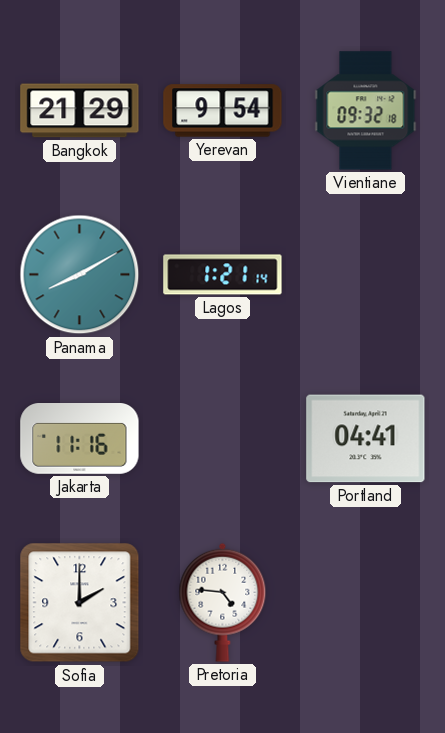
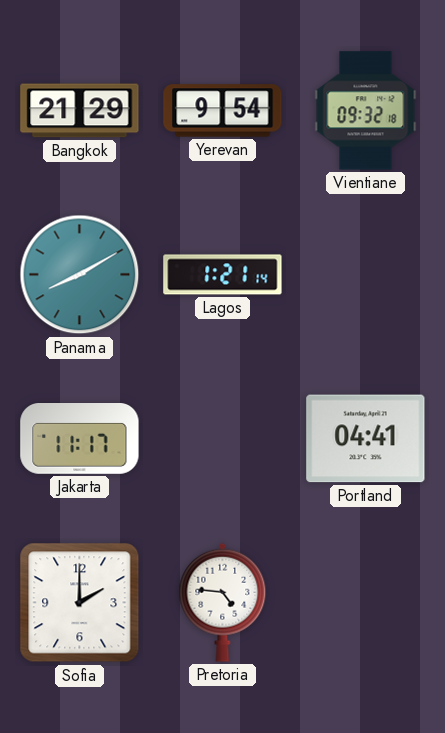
Jakarta: 11:16 -> 11:17 (80, 439)
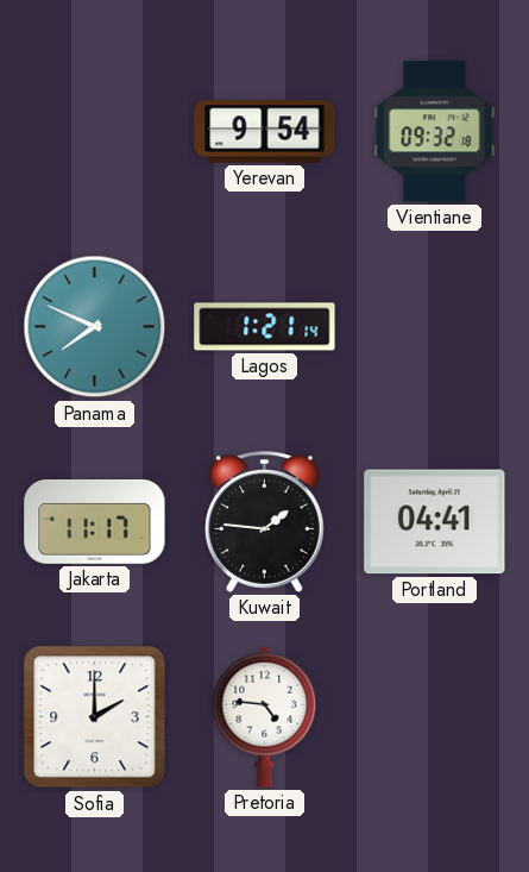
Bangkok: 21:29 -> none (80, 111)
Panama: 8:10 -> 7:49 (95, 327)
Kuwait: none -> 1:46 (264, 522)
